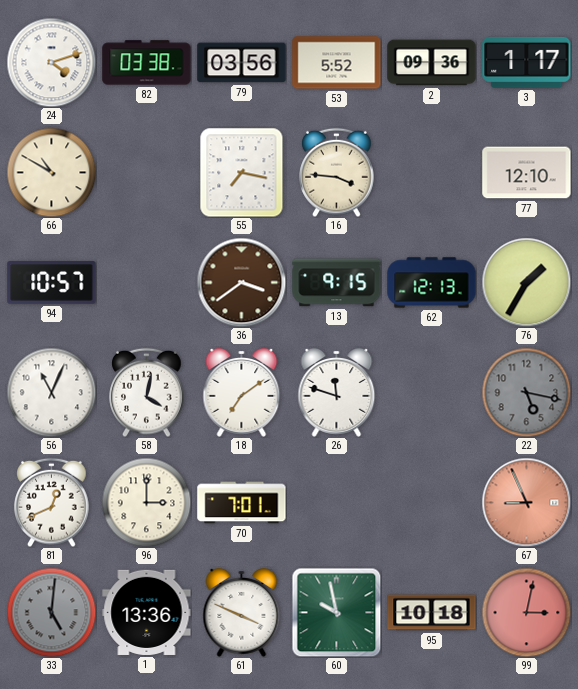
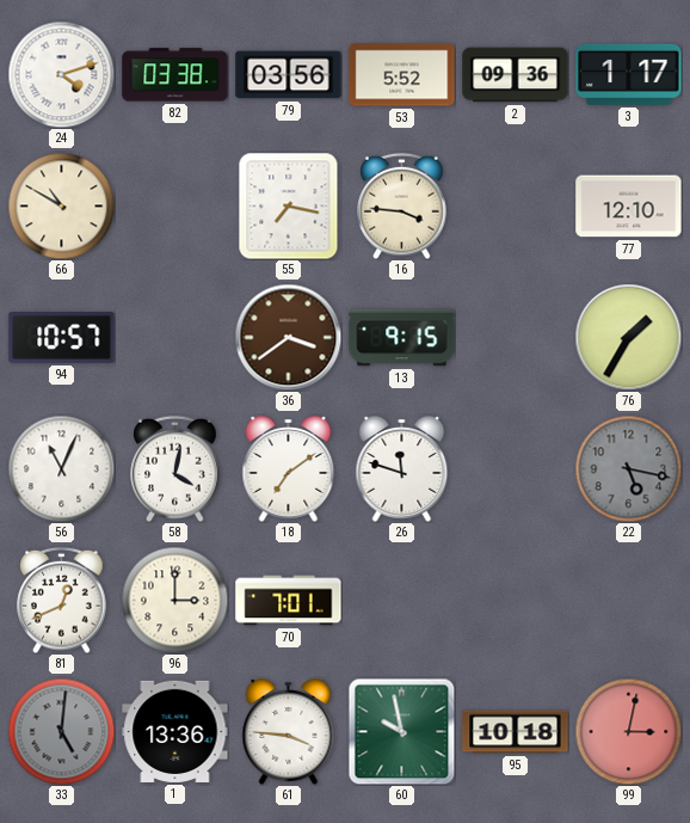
62: 12:13 -> none (432, 283)
67: 8:56 -> none (526, 502)
61: 3:49 -> 3:46 (289, 732)
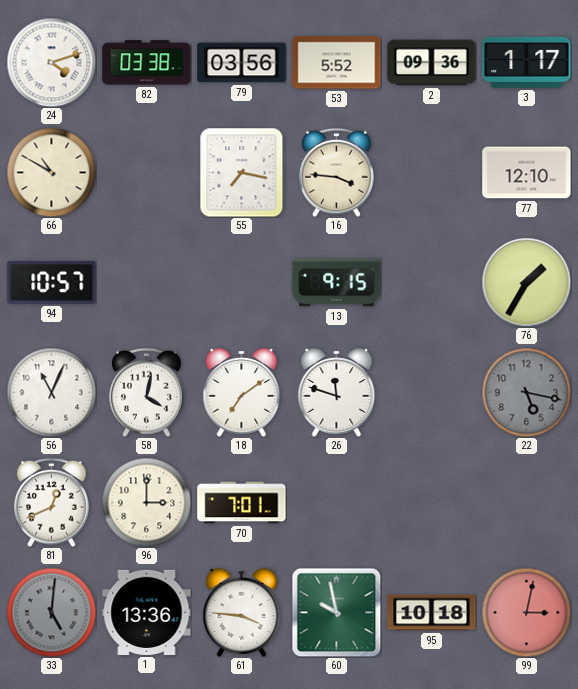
36: 3:39 -> none (288, 337)
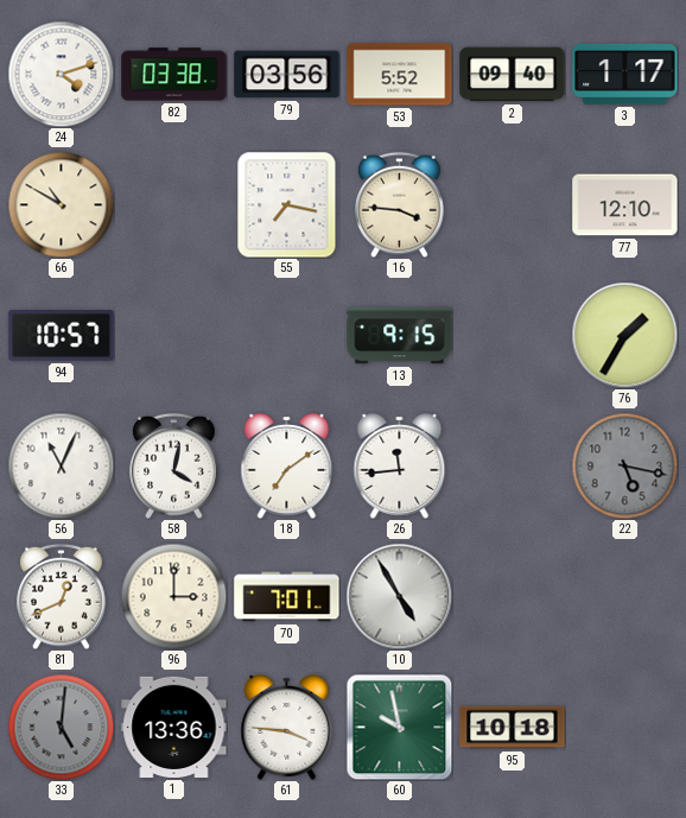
2: 09:36 -> 09:40 (513, 75)
26: 11:48 -> 11:44 (400, 467)
10: none -> 4:55 (399, 596)
99: 3:02 -> none (526, 612)
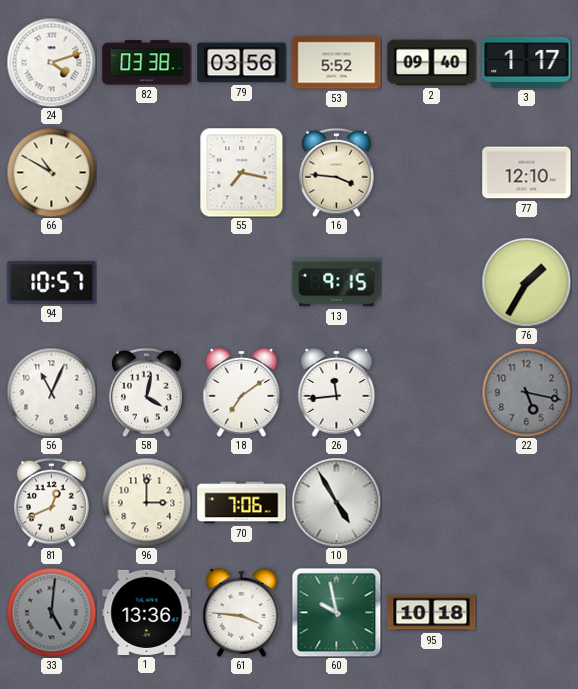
70: 7:01 -> 7:06 (242, 503)
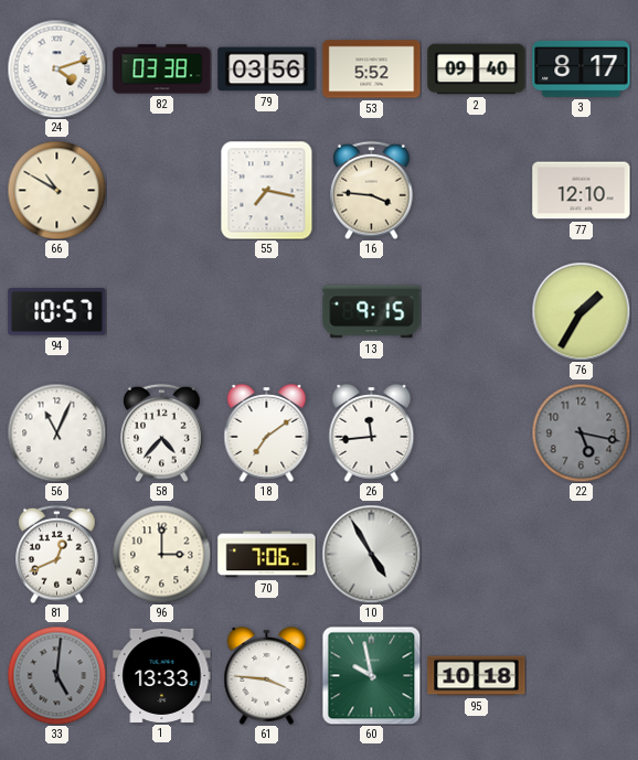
3: 1:17 -> 8:17 (582, 68)
58: 4:02 -> 4:37 (162, 432)
1: 13:36 -> 13:33 (162, 675)
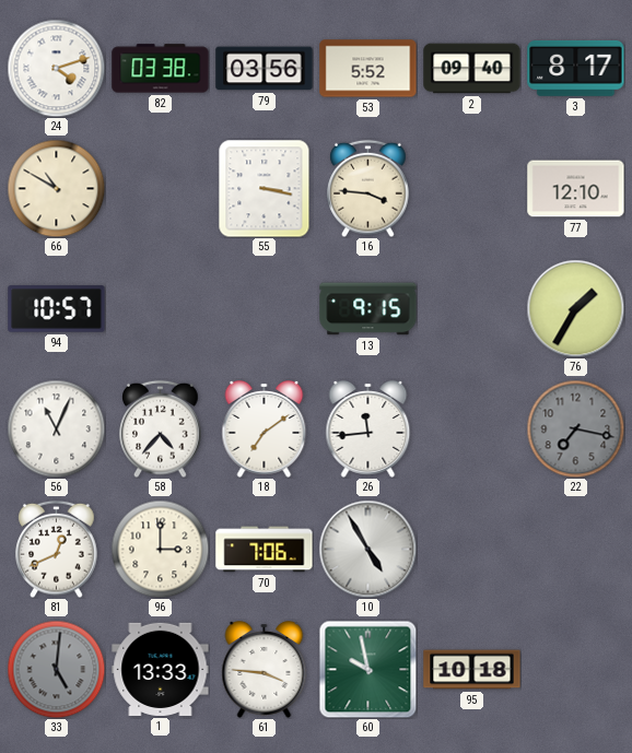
55: 7:17 -> 3:17 (265, 188)
22: 5:17 -> 7:17 (575, 428)
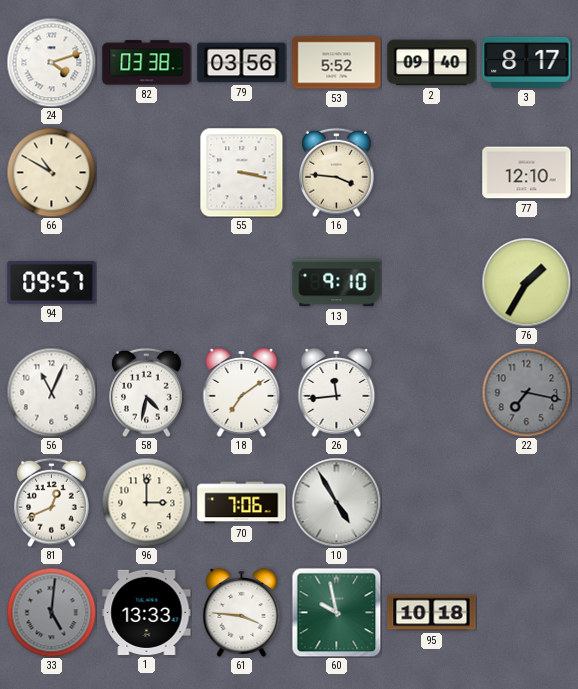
94: 10:57 -> 09:57 (52, 283)
13: 9:15 -> 9:10 (337, 283)
58: 4:37 -> 4:32 (147, 392)
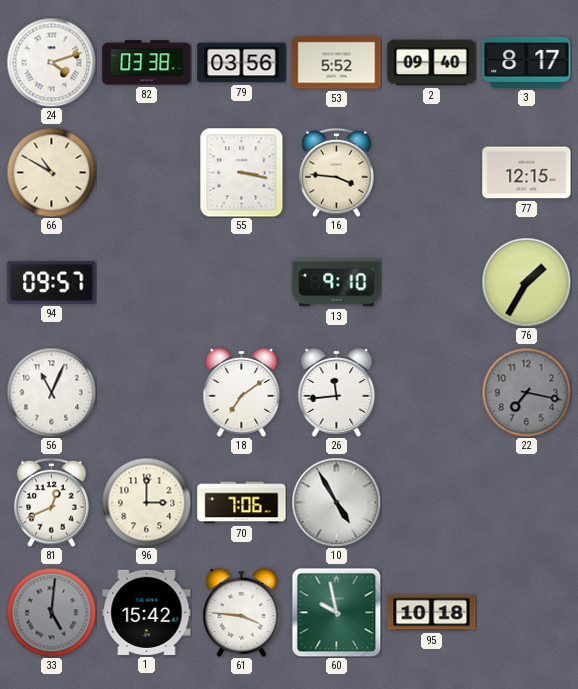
77: 12:10 -> 12:15 (527, 173)
58: 4:32 -> none (147, 392)
1: 13:33 -> 15:42 (147, 612)
